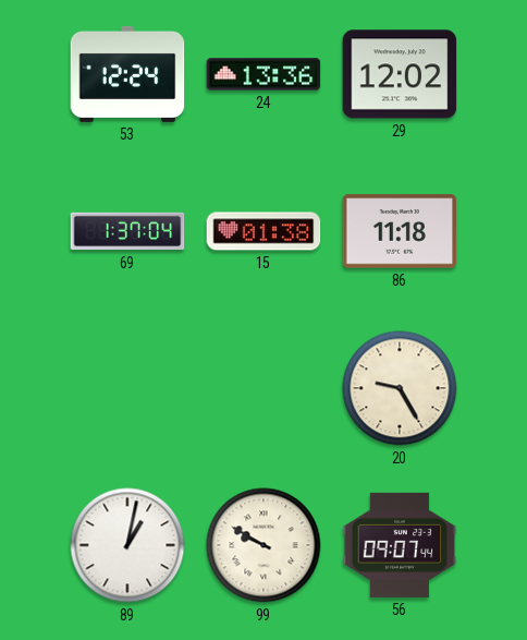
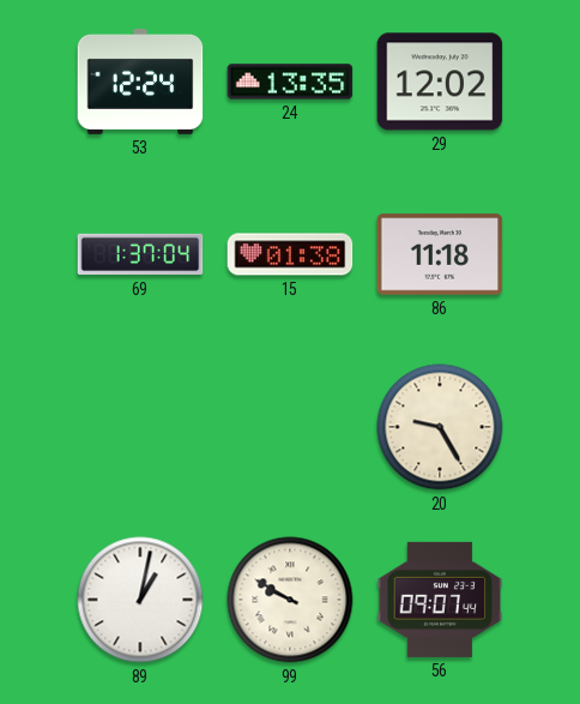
24: 13:36 -> 13:35 (290, 82)
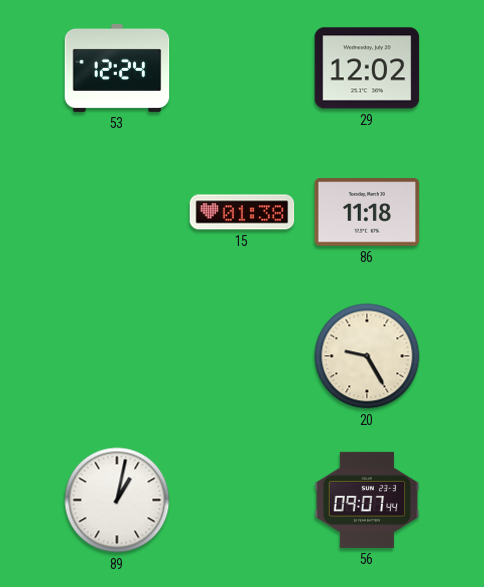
24: 13:35 -> none (290, 82)
69: 1:37 -> none (140, 254)
99: 9:50 -> none (290, 600)
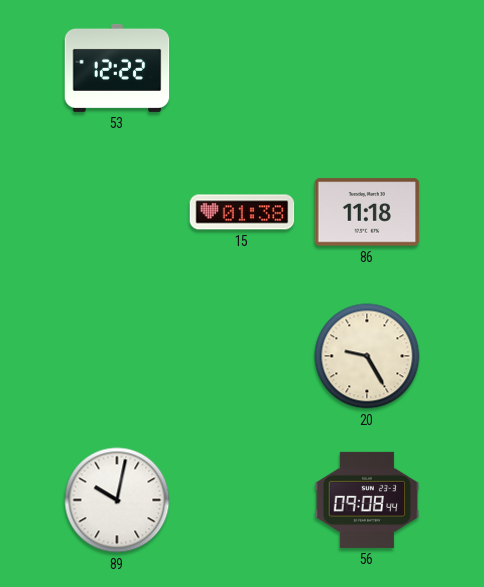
53: 12:24 -> 12:22 (117, 68)
29: 12:02 -> none (367, 68)
89: 1:02 -> 10:02 (117, 500)
56: 09:07 -> 09:08 (367, 500)
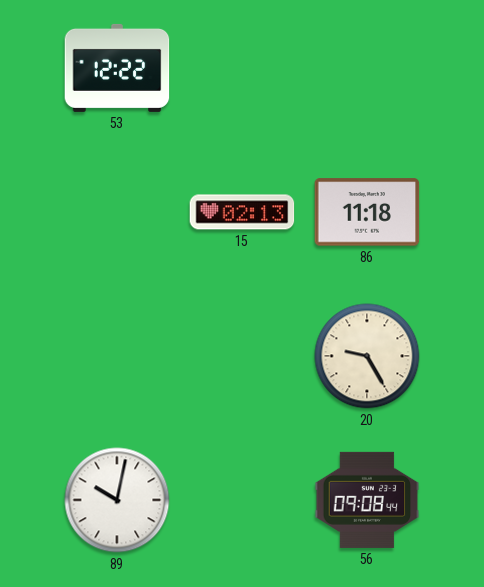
15: 01:38 -> 02:13 (242, 212)
